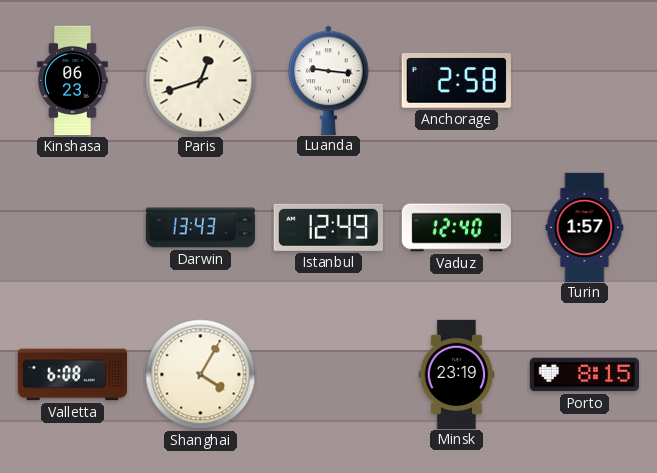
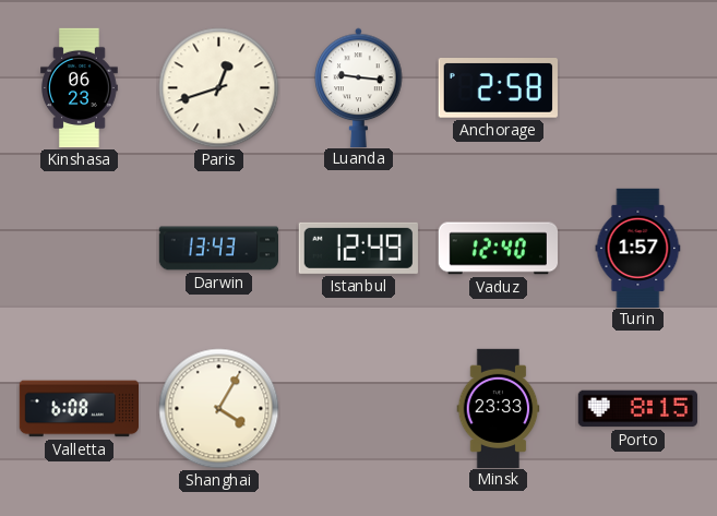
Minsk: 23:19 -> 23:33 (499, 408)
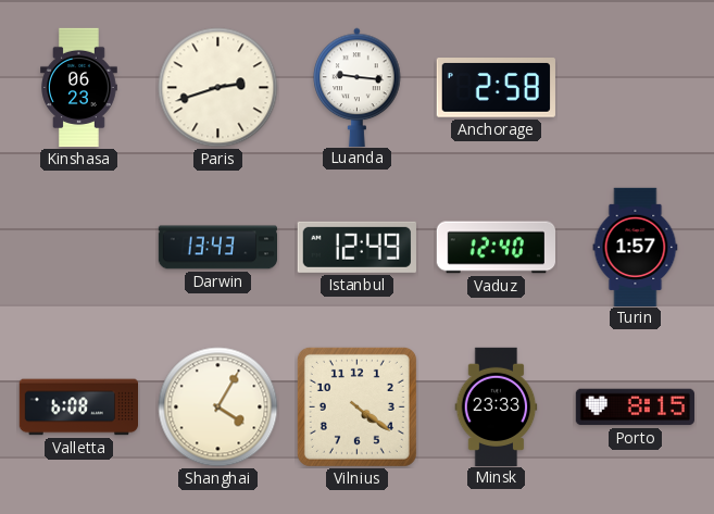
Paris: 12:42 -> 2:42 (218, 88)
Vilnius: none -> 4:21 (356, 406)
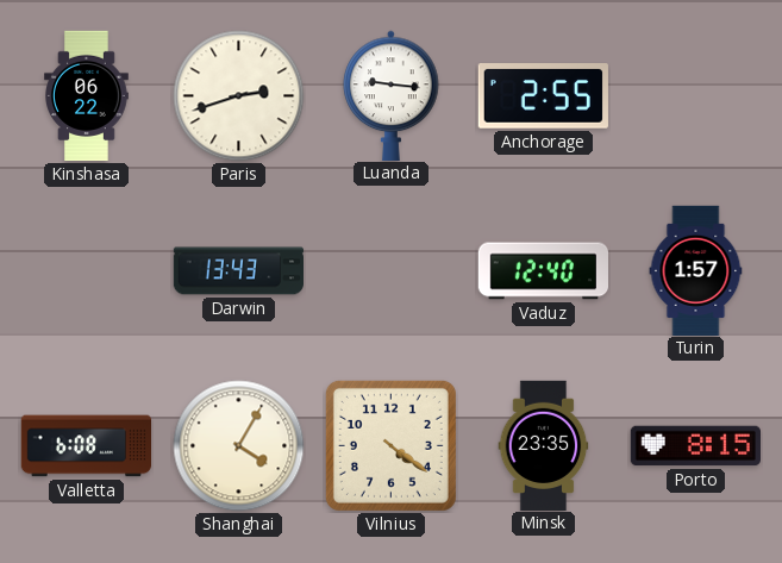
Kinshasa: 06:23 -> 06:22 (87, 96)
Anchorage: 2:58 -> 2:55 (543, 96)
Istanbul: 12:49 -> none (356, 247)
Minsk: 23:33 -> 23:35 (544, 445)
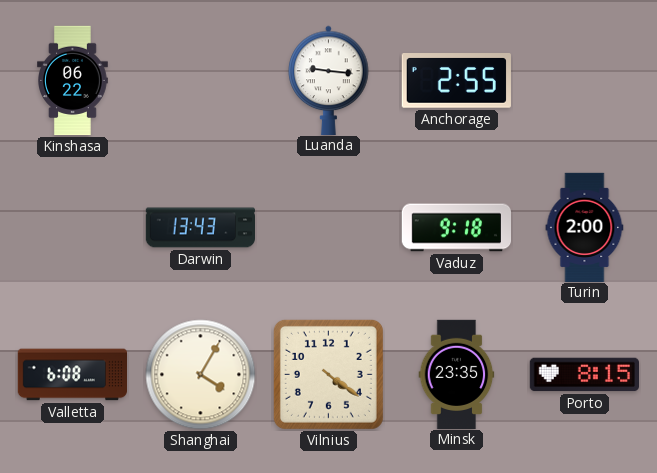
Paris: 2:42 -> none (239, 96)
Vaduz: 12:40 -> 9:18 (456, 228)
Turin: 1:57 -> 2:00 (585, 227)
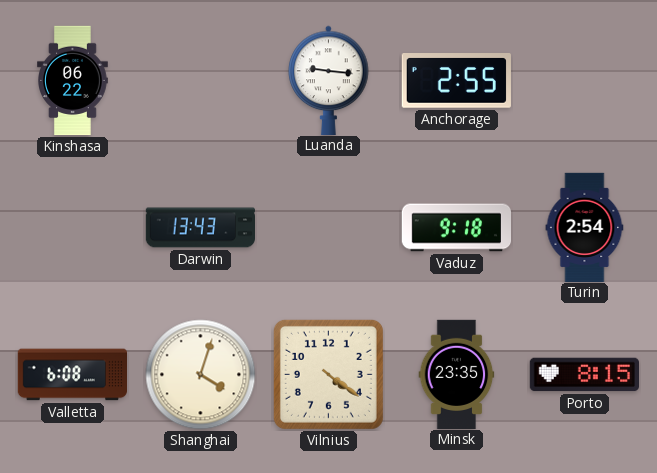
Turin: 2:00 -> 2:54 (585, 227)
Shanghai: 4:05 -> 4:03 (201, 375)
